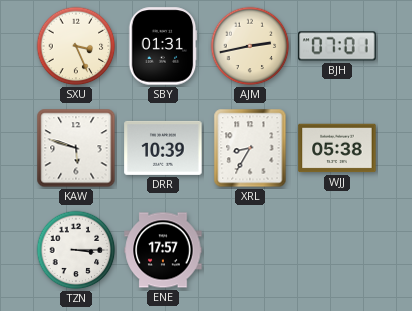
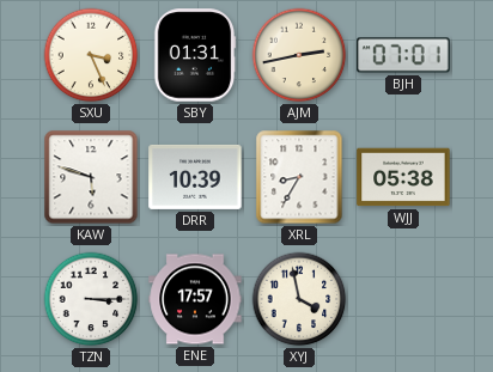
XYJ: none -> 3:58 (299, 299)
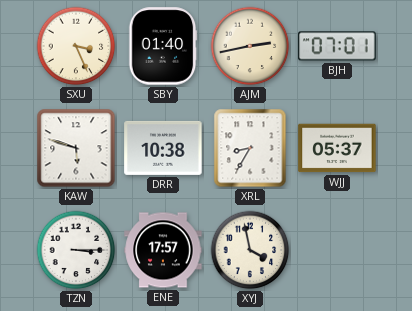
SBY: 01:31 -> 01:40 (163, 46)
DRR: 10:39 -> 10:38 (163, 148)
WJJ: 05:38 -> 05:37 (337, 148)
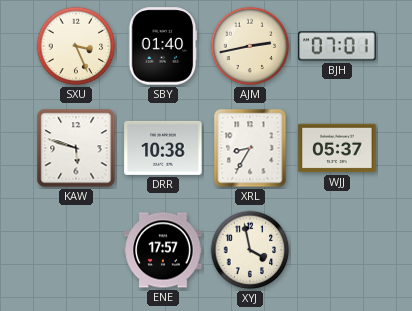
TZN: 3:15 -> none (76, 250)
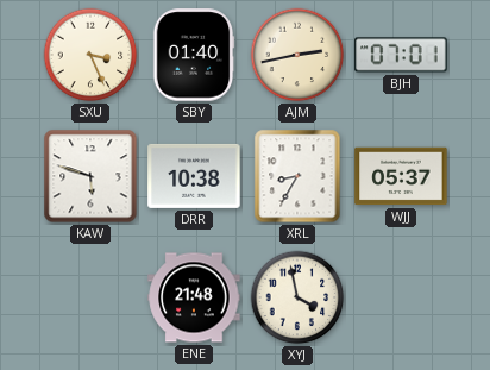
ENE: 17:57 -> 21:48 (194, 297)
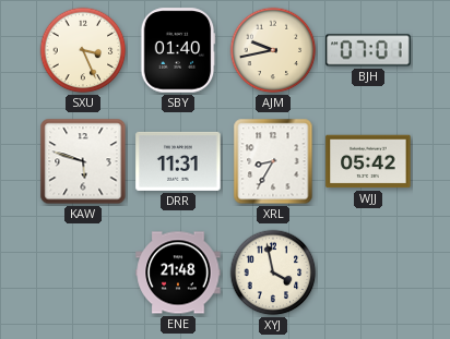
AJM: 2:43 -> 9:43 (273, 50)
DRR: 10:38 -> 11:31 (178, 161)
WJJ: 05:37 -> 05:42 (368, 161)
